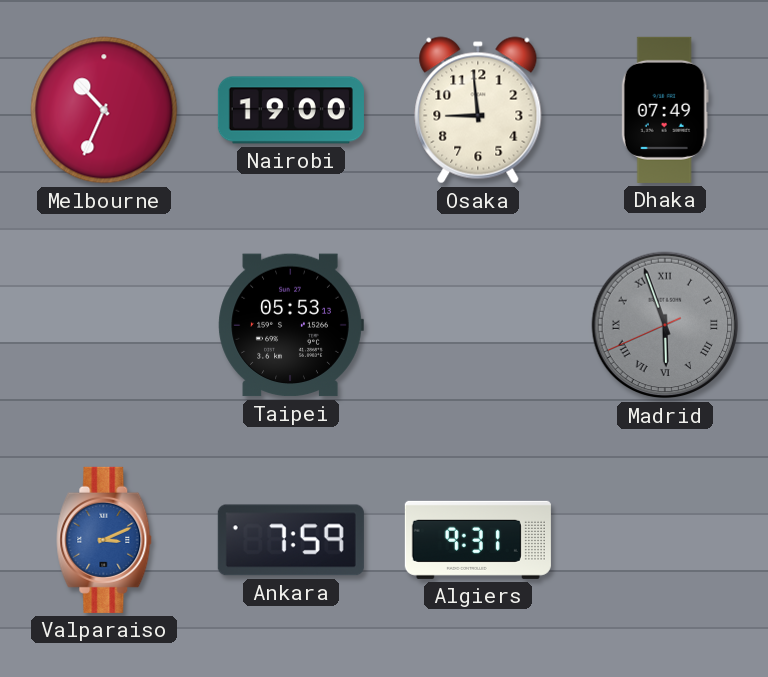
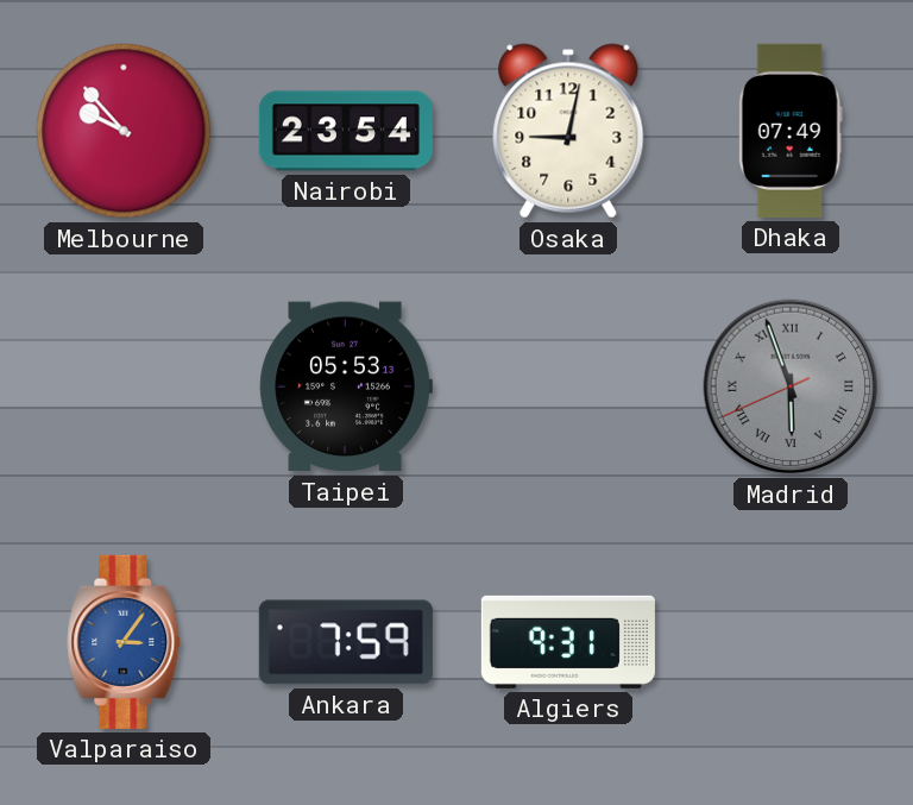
Melbourne: 10:34 -> 9:53 (124, 131)
Nairobi: 19:00 -> 23:54 (346, 131)
Osaka: 8:59 -> 9:02 (568, 131)
Valparaiso: 3:11 -> 3:06 (124, 642)
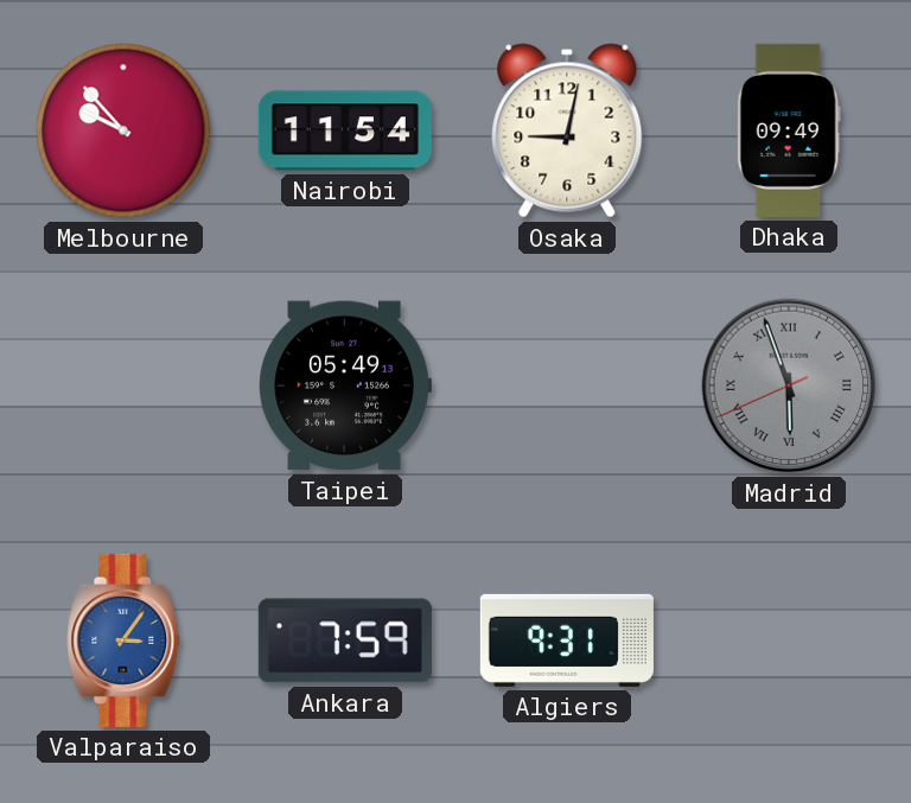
Nairobi: 23:54 -> 11:54 (345, 130)
Dhaka: 07:49 -> 09:49 (789, 130)
Taipei: 05:53 -> 05:49 (345, 385)
